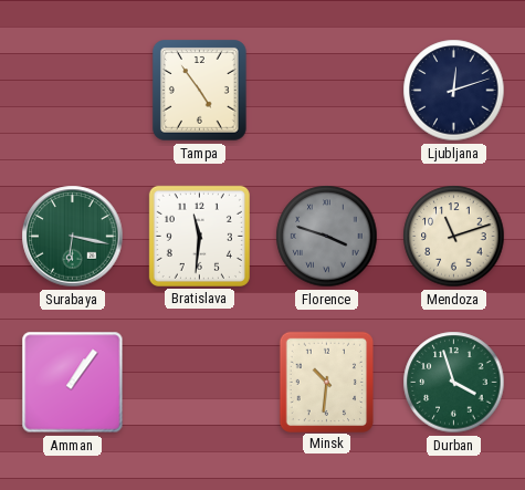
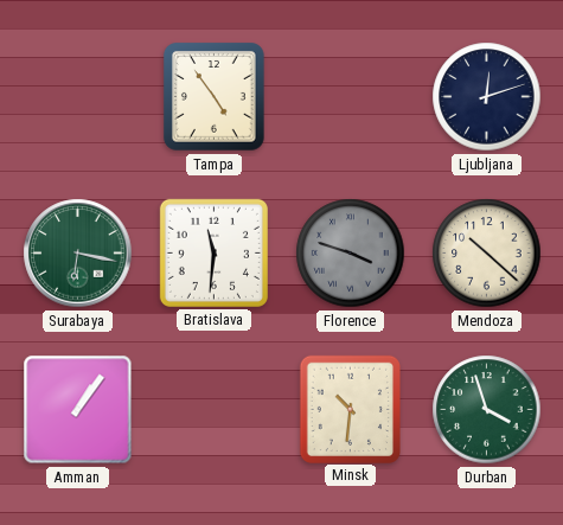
Mendoza: 11:12 -> 10:22 (487, 254)
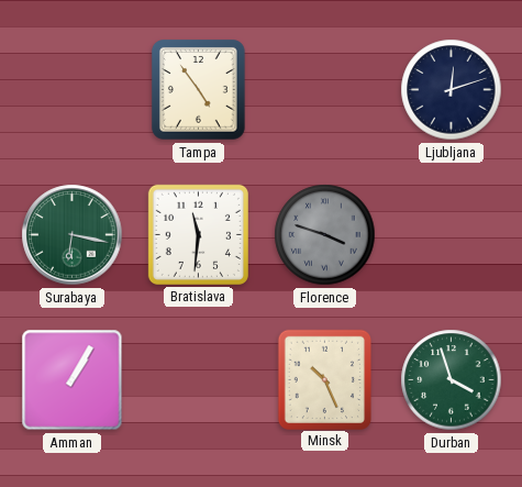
Mendoza: 10:22 -> none (487, 254)
Amman: 1:06 -> 1:05 (73, 380)
Minsk: 10:31 -> 10:26 (324, 379)
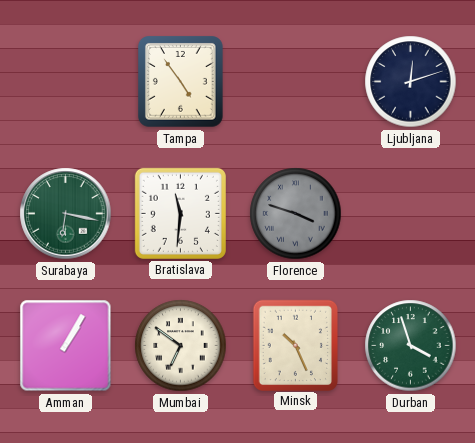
Mumbai: none -> 6:51 (181, 346)
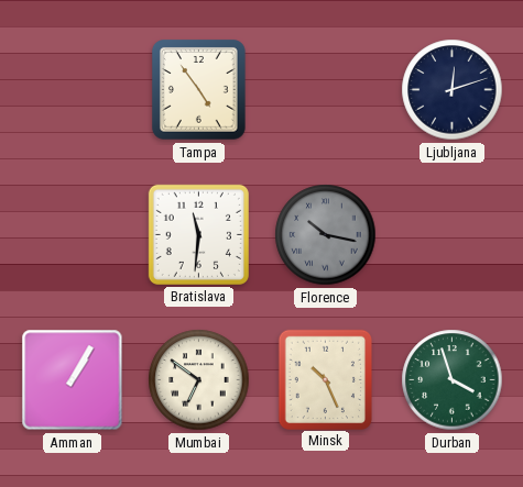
Surabaya: 6:17 -> none (66, 214)
Florence: 3:48 -> 10:17 (326, 235)
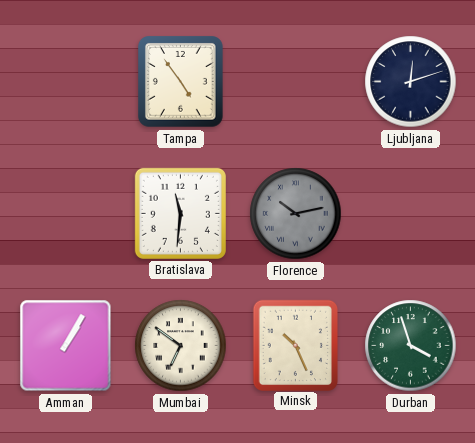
Florence: 10:17 -> 10:13 (296, 214)
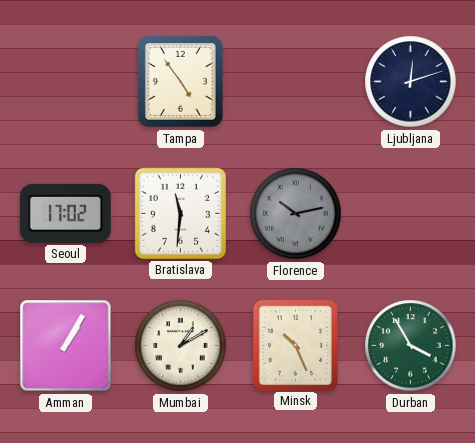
Seoul: none -> 17:02 (65, 213)
Mumbai: 6:51 -> 1:10 (181, 346)
Durban: 3:57 -> 3:55 (411, 346)
